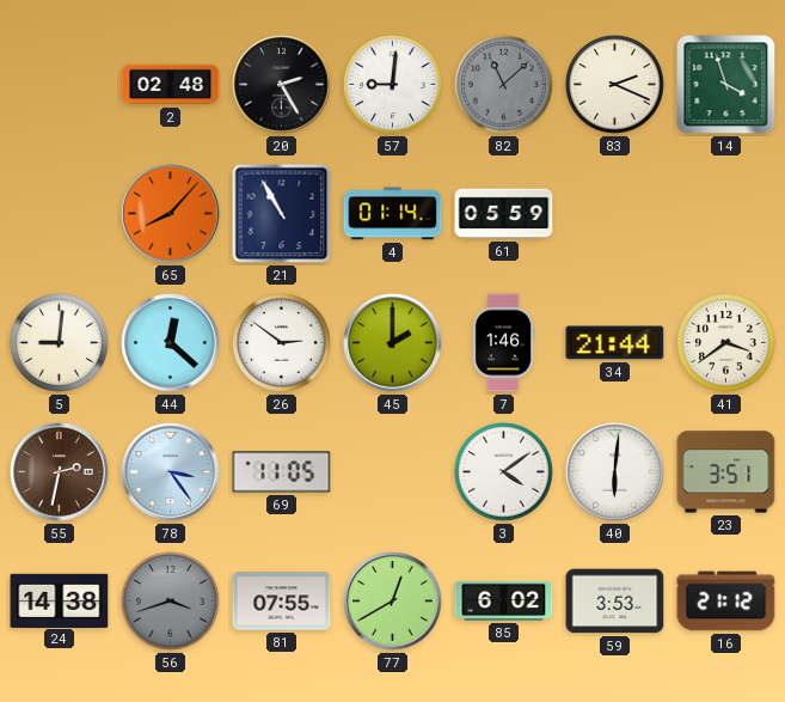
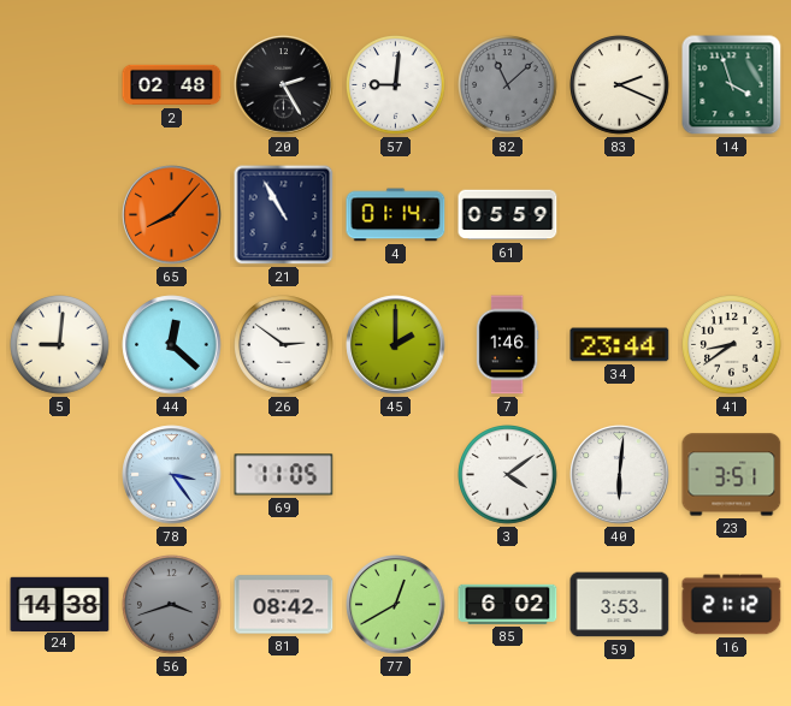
34: 21:44 -> 23:44 (620, 345)
41: 3:39 -> 8:39 (732, 345)
55: 2:32 -> none (60, 472)
81: 07:55 -> 08:42 (284, 605)
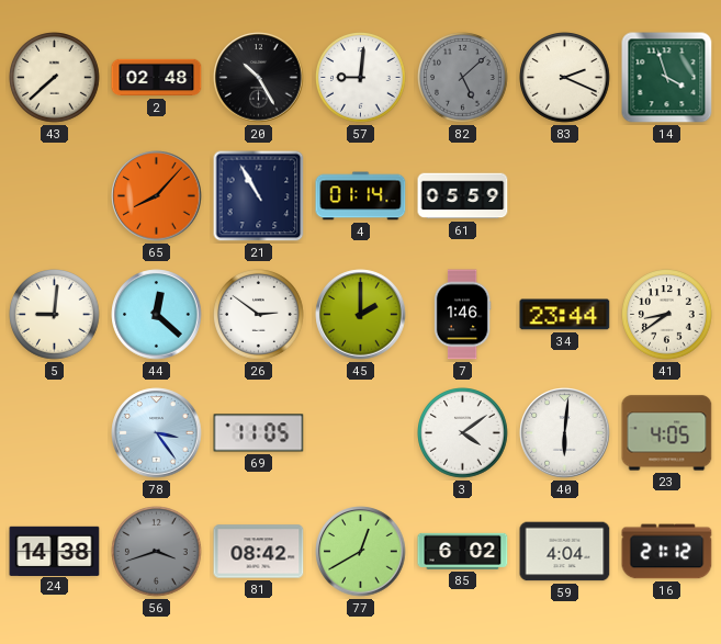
43: none -> 7:38 (55, 78)
20: 2:25 -> 10:25 (259, 78)
82: 11:08 -> 5:08 (463, 78)
23: 3:51 -> 4:05 (667, 433)
59: 3:53 -> 4:04 (565, 552)
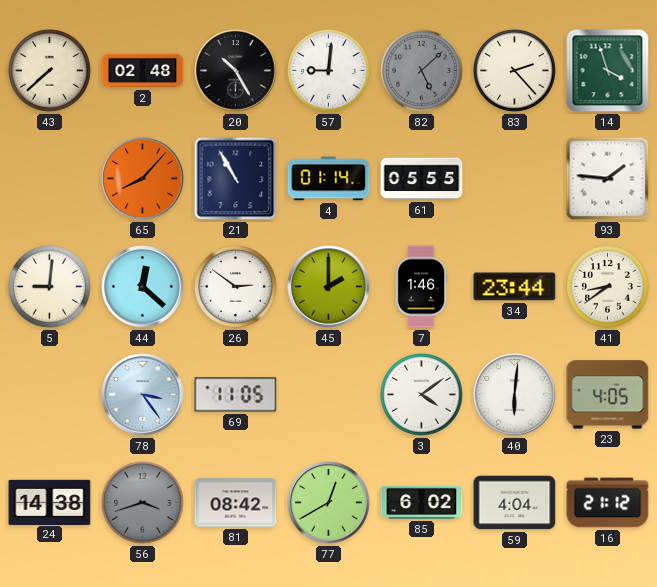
83: 2:19 -> 2:23 (515, 71)
61: 05:59 -> 05:55 (422, 179)
93: none -> 1:46 (608, 179)
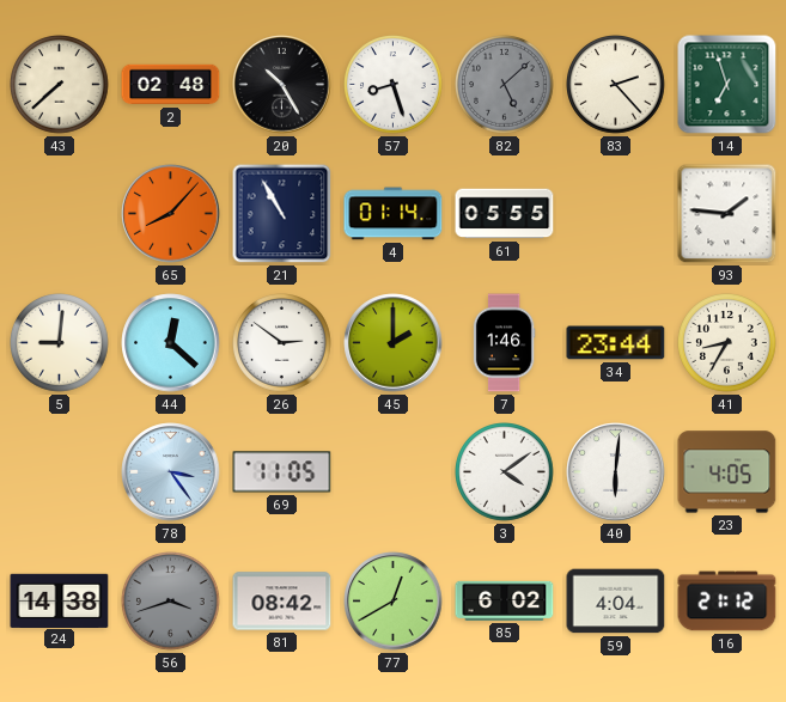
57: 9:01 -> 8:27 (394, 85)
14: 3:57 -> 6:57 (727, 85)
41: 8:39 -> 8:35 (727, 343)
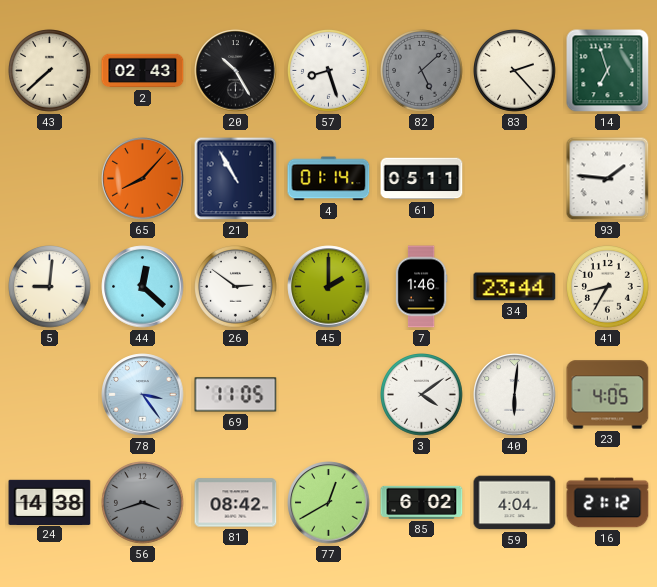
2: 02:48 -> 02:43 (143, 71)
61: 05:55 -> 05:11 (422, 179)
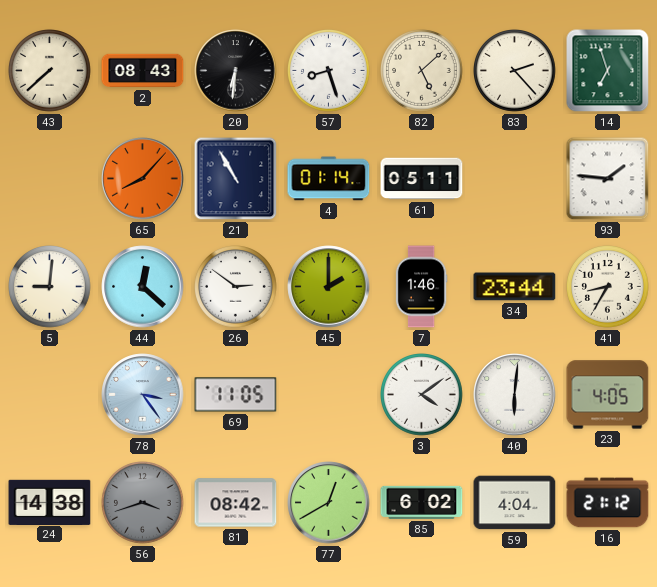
2: 02:43 -> 08:43 (143, 71)
20: 10:25 -> 6:31 (236, 71)
82 dial: grey -> cream (422, 71)
